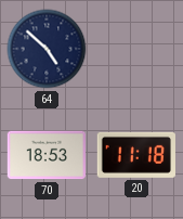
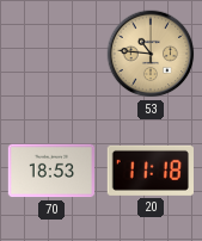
64: 4:52 -> none (47, 49)
53: none -> 10:46 (151, 54)
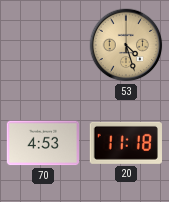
53: 10:46 -> 4:27 (126, 45)
70: 18:53 -> 4:53 (43, 143)
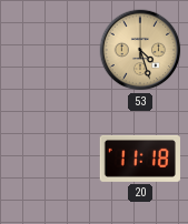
70: 4:53 -> none (43, 143)
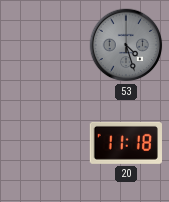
53 dial: champagne -> grey (126, 45)
